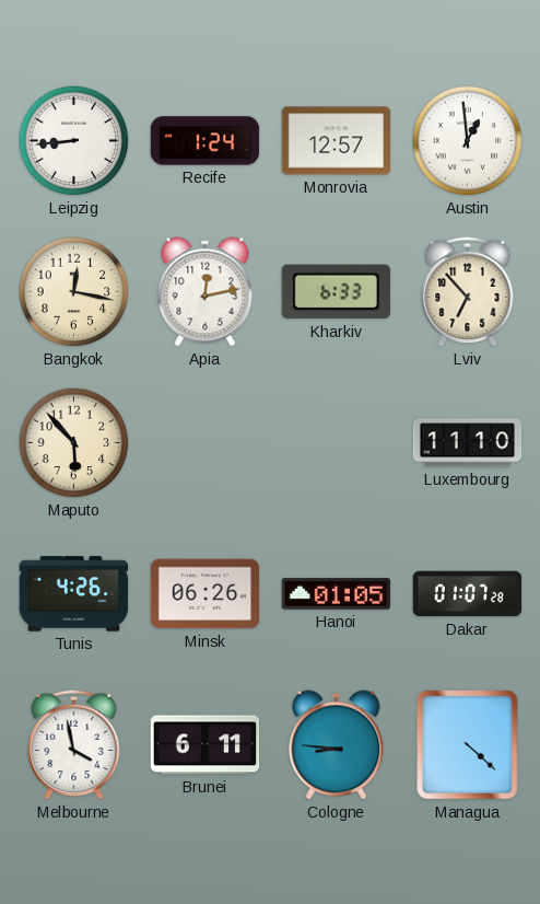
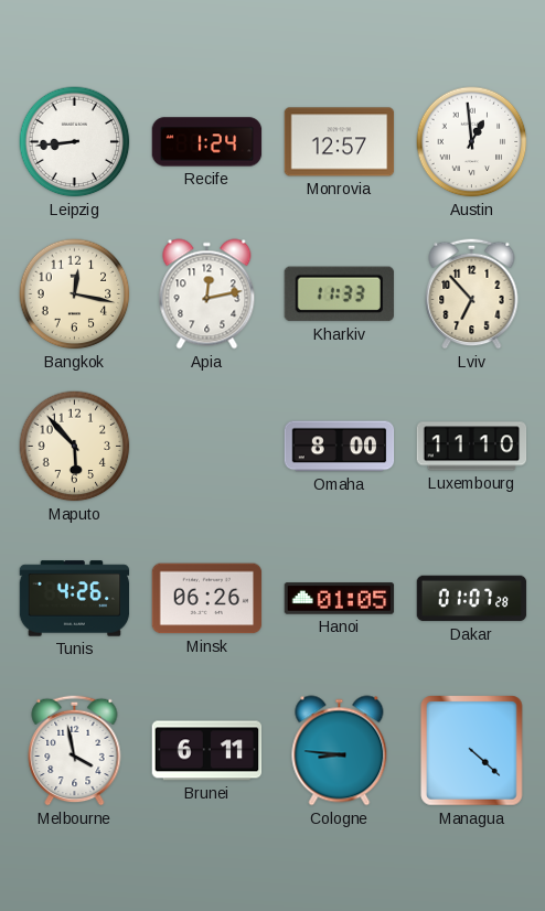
Kharkiv: 6:33 -> 11:33 (339, 294)
Omaha: none -> 8:00 (340, 447)
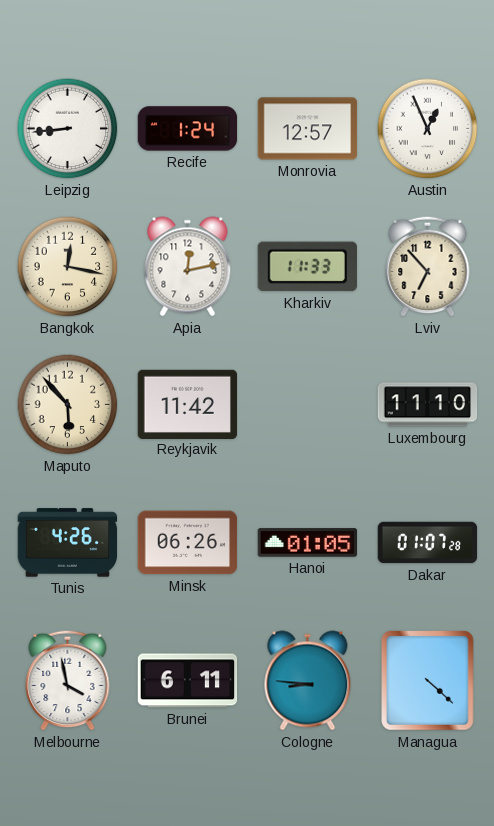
Austin: 12:59 -> 12:56 (428, 129)
Reykjavik: none -> 11:42 (188, 404)
Omaha: 8:00 -> none (340, 447)
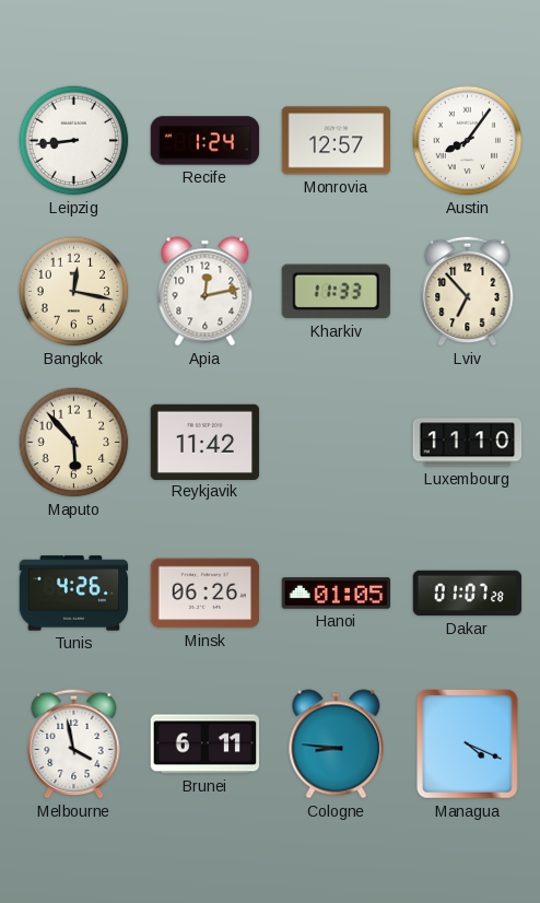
Austin: 12:56 -> 8:06 (468, 141)
Managua: 4:22 -> 4:19 (468, 744)
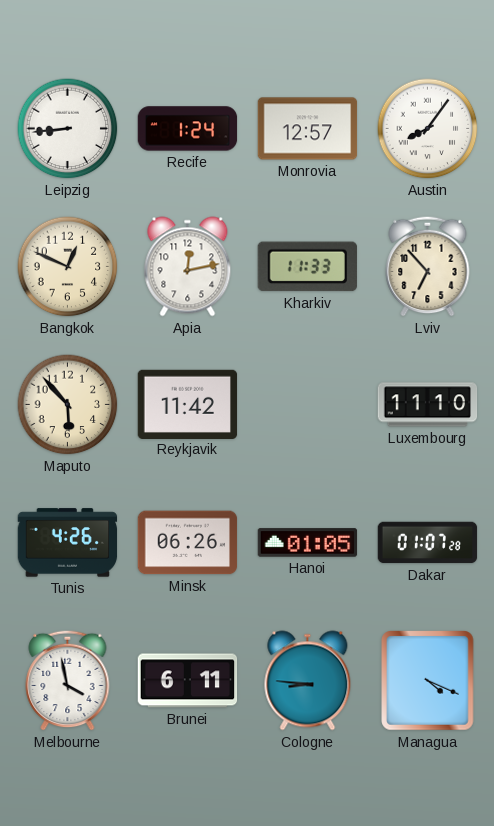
Bangkok: 12:17 -> 12:49 (68, 267)
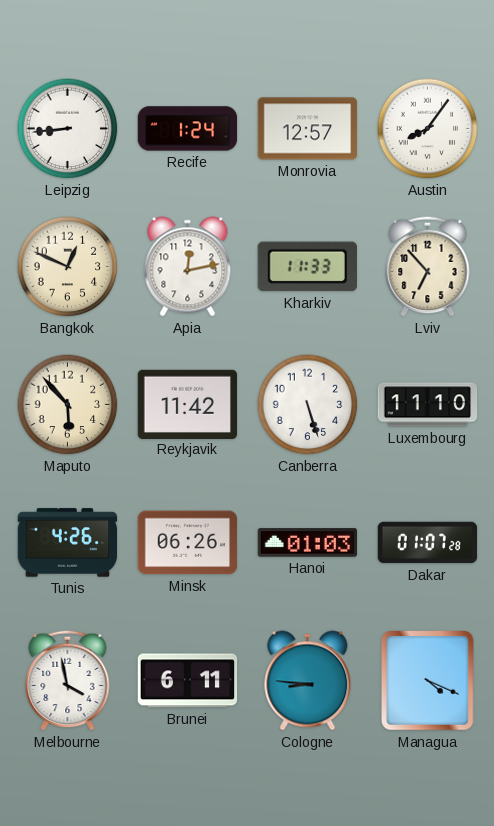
Canberra: none -> 5:27 (308, 405)
Hanoi: 01:05 -> 01:03 (308, 543)
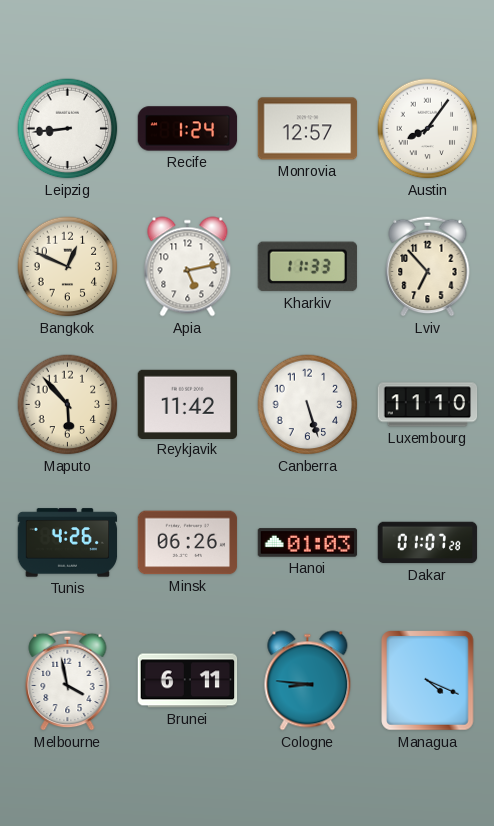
Apia: 12:13 -> 5:13 (188, 267)
